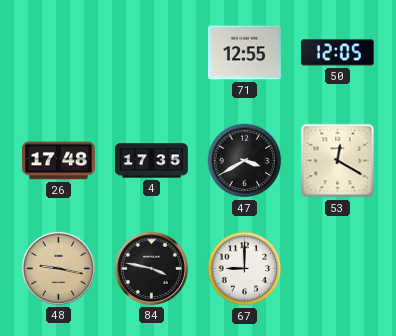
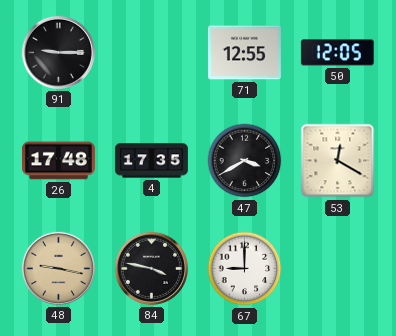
91: none -> 9:15 (58, 52)
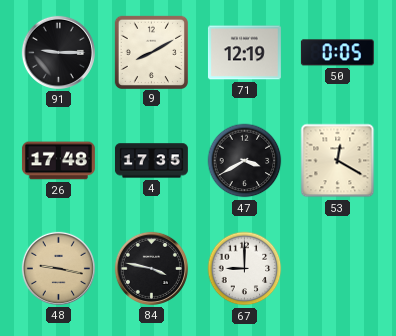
9: none -> 8:10 (151, 52)
71: 12:55 -> 12:19 (244, 53)
50: 12:05 -> 0:05 (337, 53)
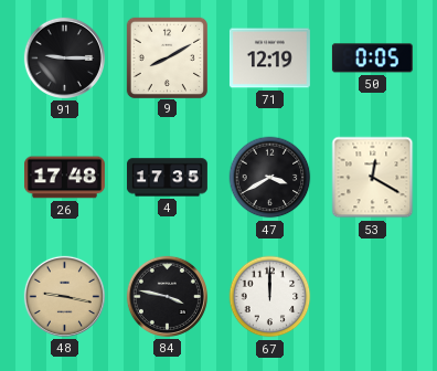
67: 9:00 -> 12:00 (270, 297)
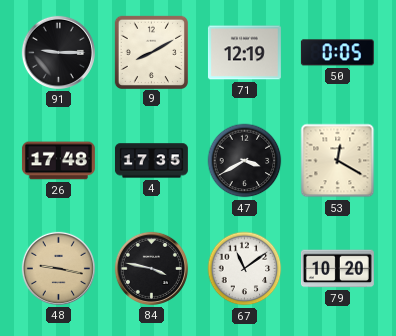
67: 12:00 -> 11:09 (245, 269)
79: none -> 10:20 (337, 269)
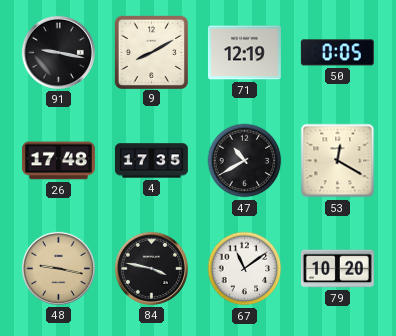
91: 9:15 -> 9:17 (58, 52)
47: 3:40 -> 10:40 (245, 161)
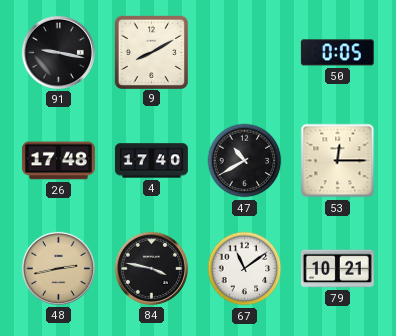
71: 12:19 -> none (244, 53)
4: 17:35 -> 17:40 (151, 161)
53: 12:20 -> 12:15 (338, 161)
48: 9:17 -> 2:43 (58, 268)
79: 10:20 -> 10:21 (337, 269)
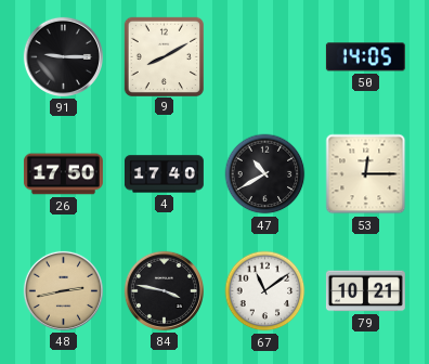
91: 9:17 -> 9:15 (63, 56)
50: 0:05 -> 14:05 (365, 57)
26: 17:48 -> 17:50 (63, 174)
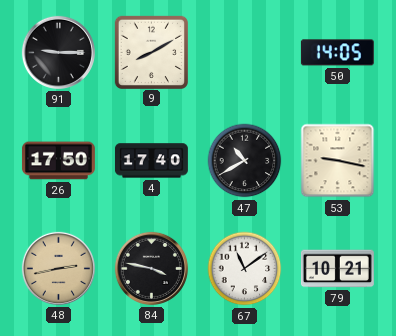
53: 12:15 -> 9:17 (338, 161)
